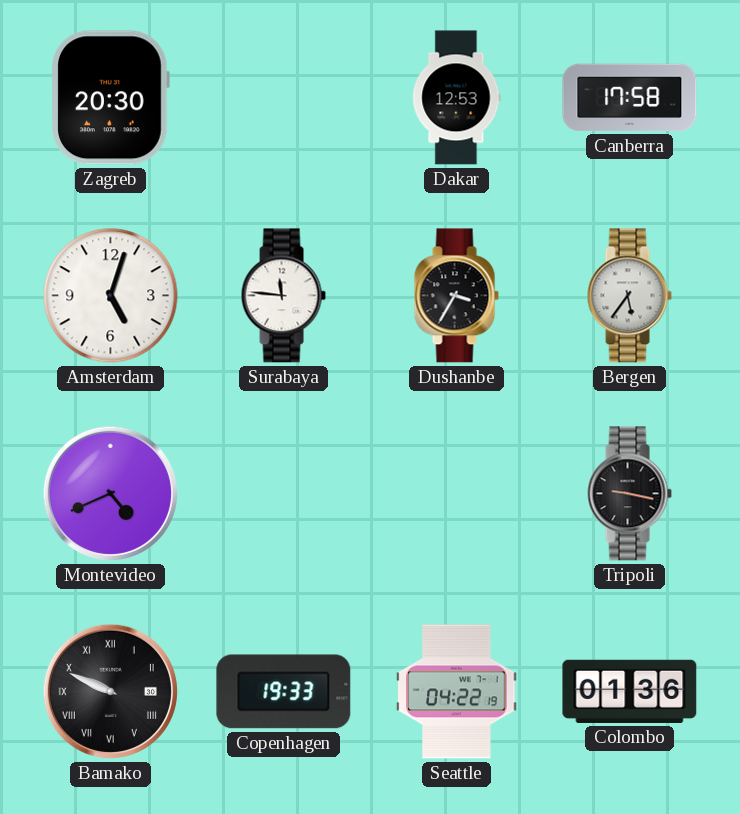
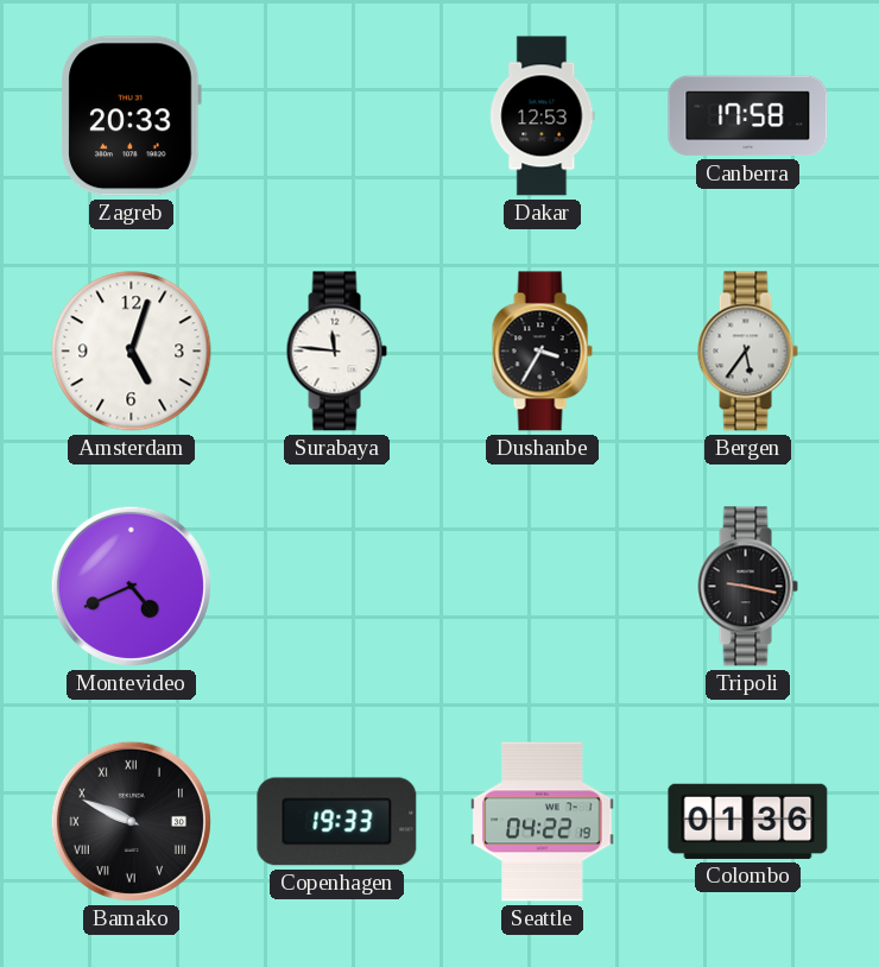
Zagreb: 20:30 -> 20:33 (131, 116)
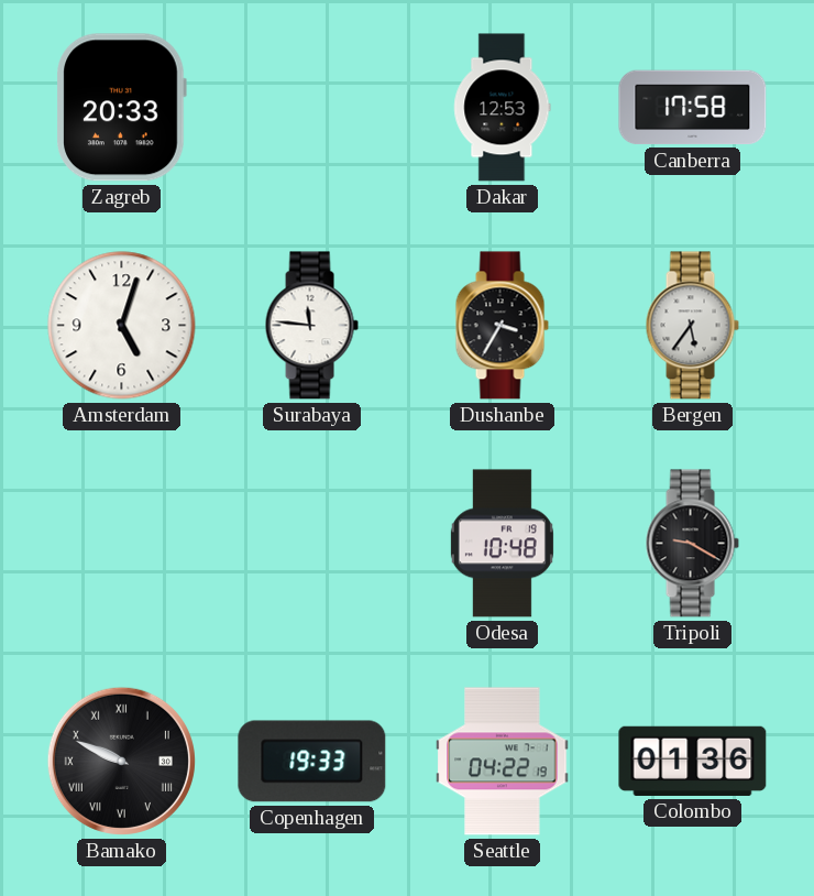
Montevideo: 4:41 -> none (131, 586)
Odesa: none -> 10:48 (502, 544)
Tripoli: 9:17 -> 9:20 (692, 544)
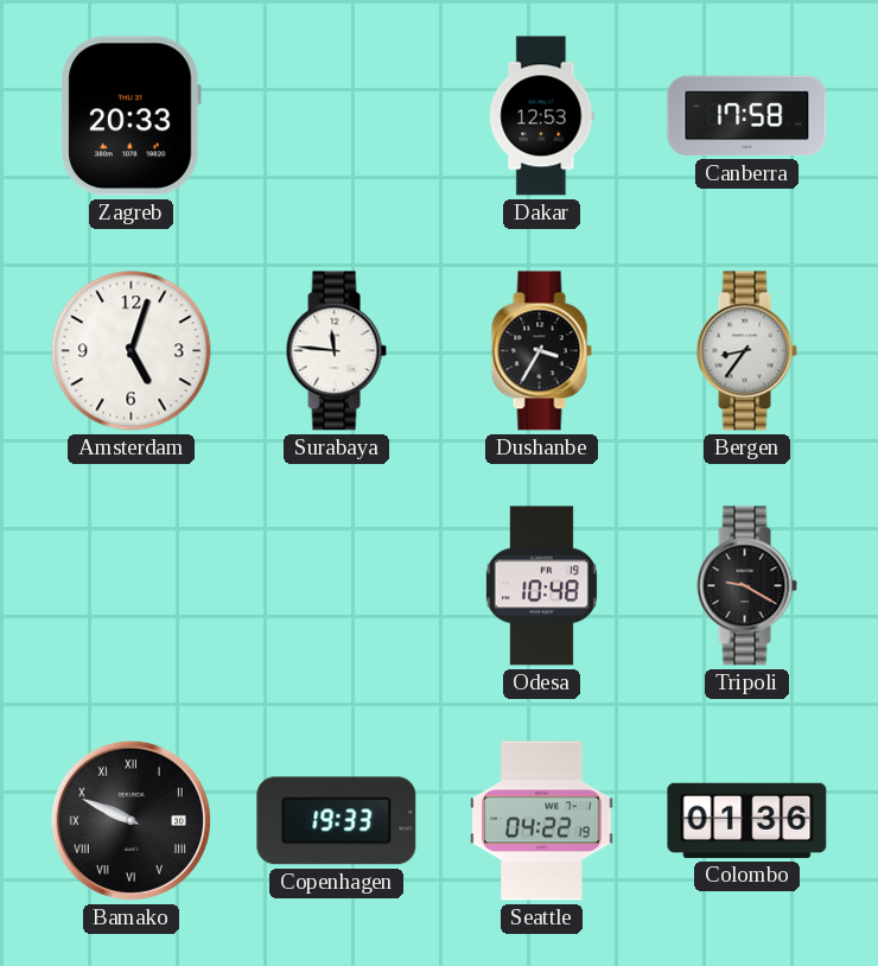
Bergen: 5:36 -> 8:36 (746, 351)
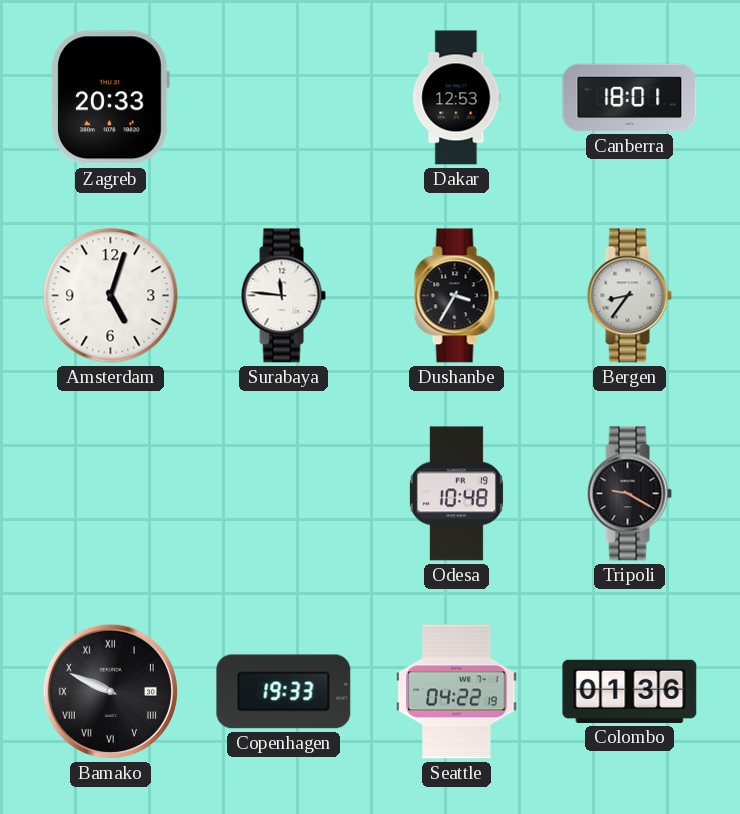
Canberra: 17:58 -> 18:01 (630, 98)
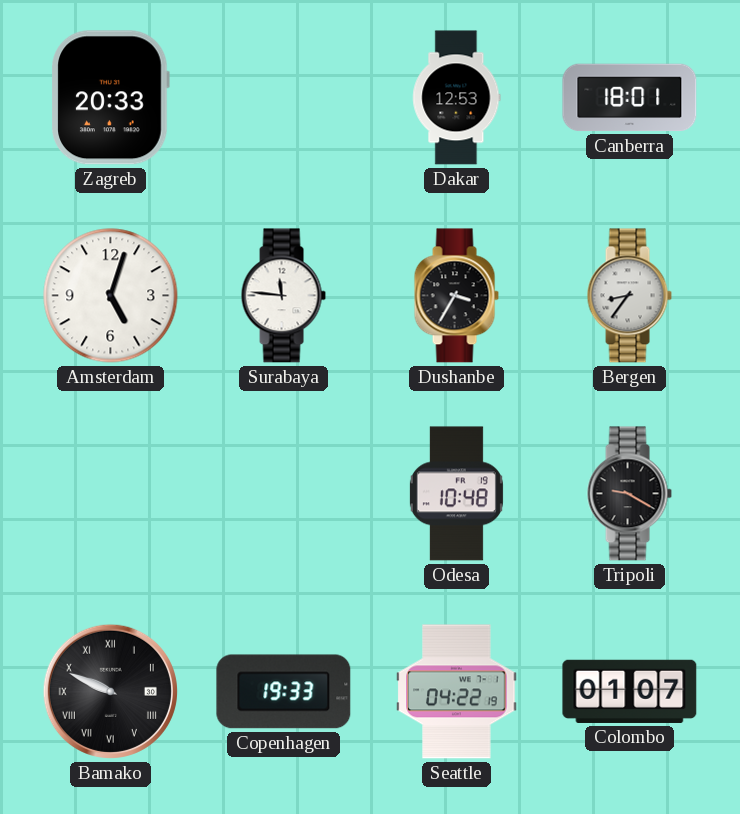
Colombo: 01:36 -> 01:07 (630, 691)
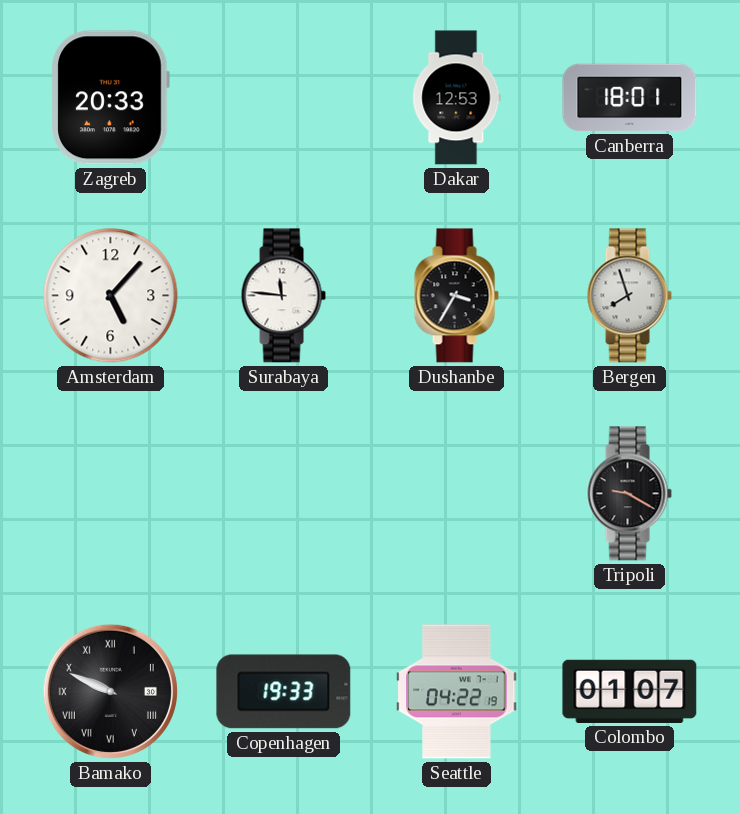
Amsterdam: 5:03 -> 5:07 (111, 296)
Bergen: 8:36 -> 7:57 (629, 296)
Odesa: 10:48 -> none (456, 494)
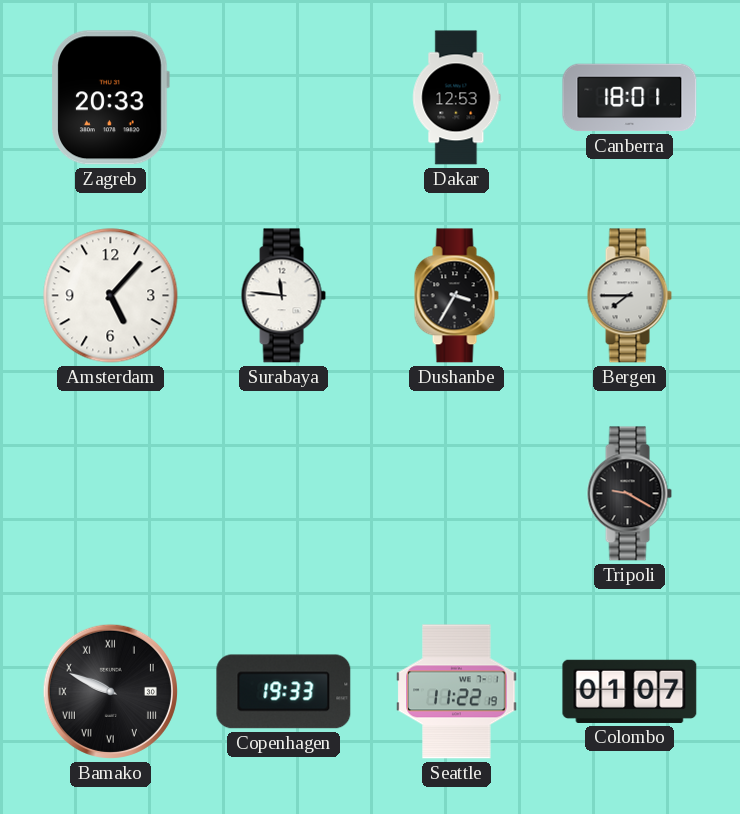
Bergen: 7:57 -> 7:45 (629, 296)
Seattle: 04:22 -> 11:22 (457, 692)
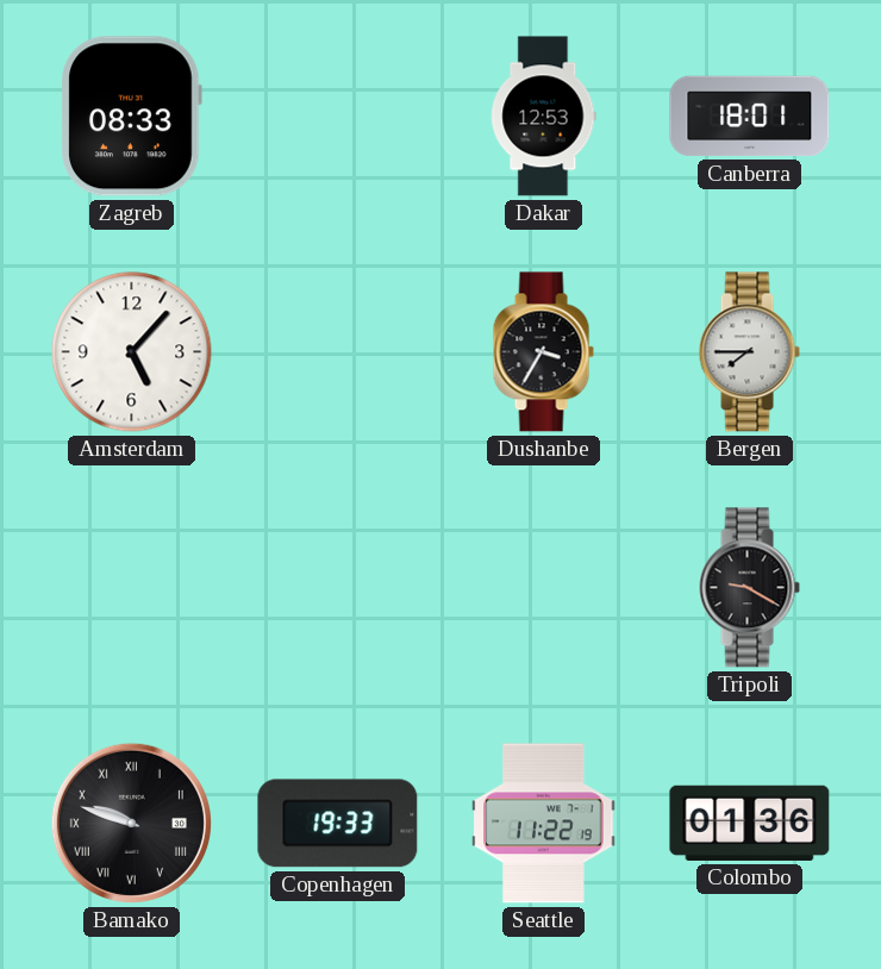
Zagreb: 20:33 -> 08:33 (131, 117)
Surabaya: 11:46 -> none (283, 296)
Bamako: 9:49 -> 9:48 (131, 823)
Colombo: 01:07 -> 01:36 (750, 823)
